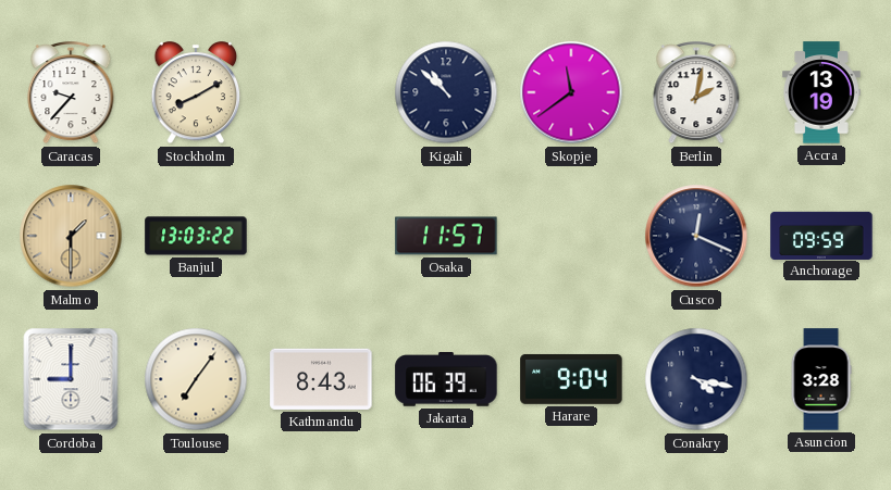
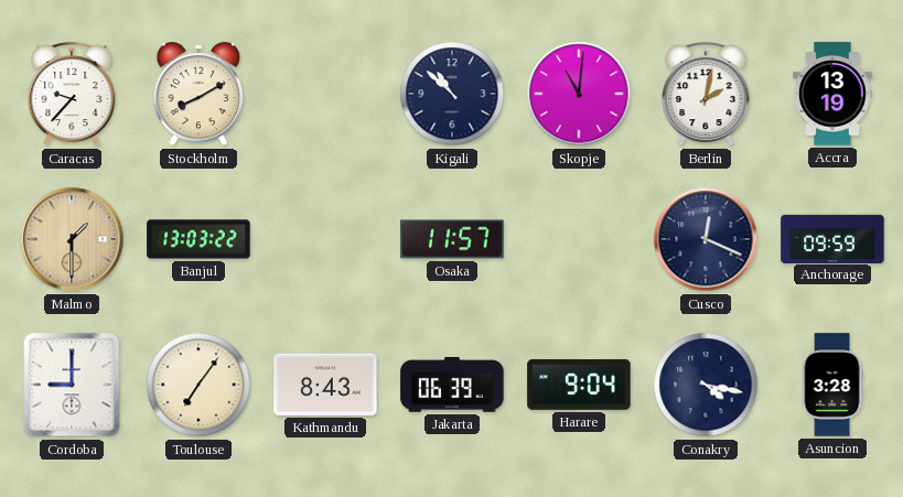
Skopje: 11:39 -> 11:01 (579, 94)
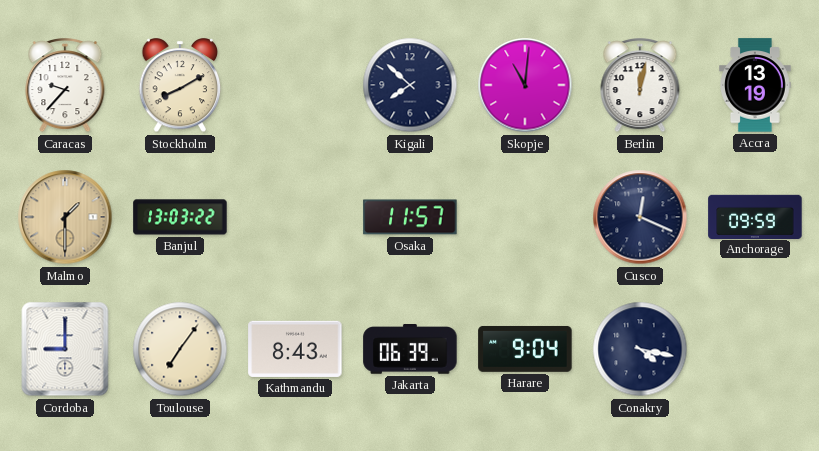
Kigali: 10:52 -> 7:52 (410, 85)
Berlin: 2:02 -> 12:02 (640, 86)
Asuncion: 3:28 -> none (832, 385)
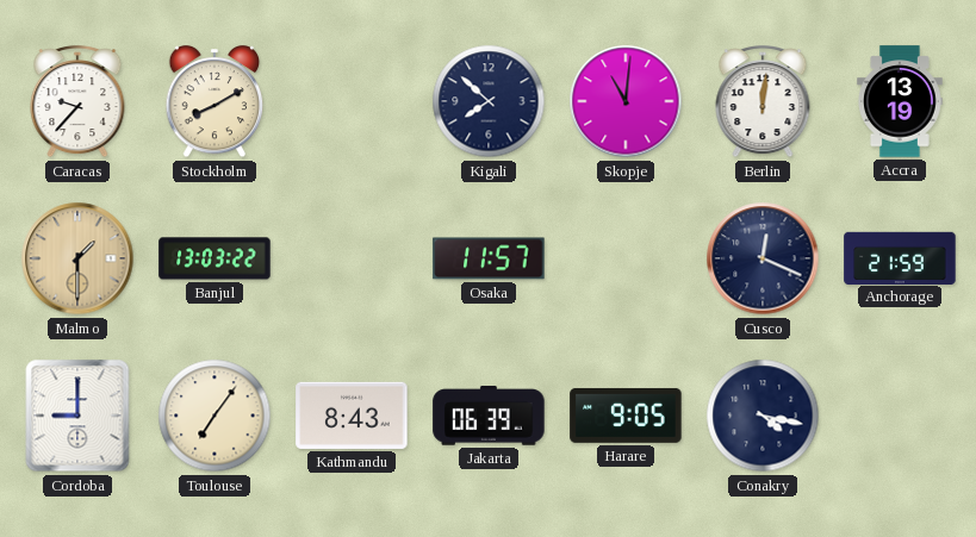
Berlin: 12:02 -> 12:01 (763, 102)
Anchorage: 09:59 -> 21:59 (900, 257)
Harare: 9:04 -> 9:05 (626, 416)
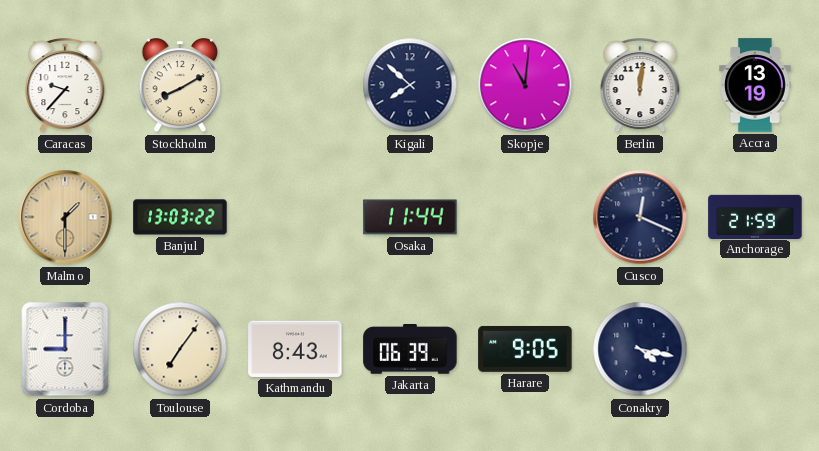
Osaka: 11:57 -> 11:44 (410, 217)
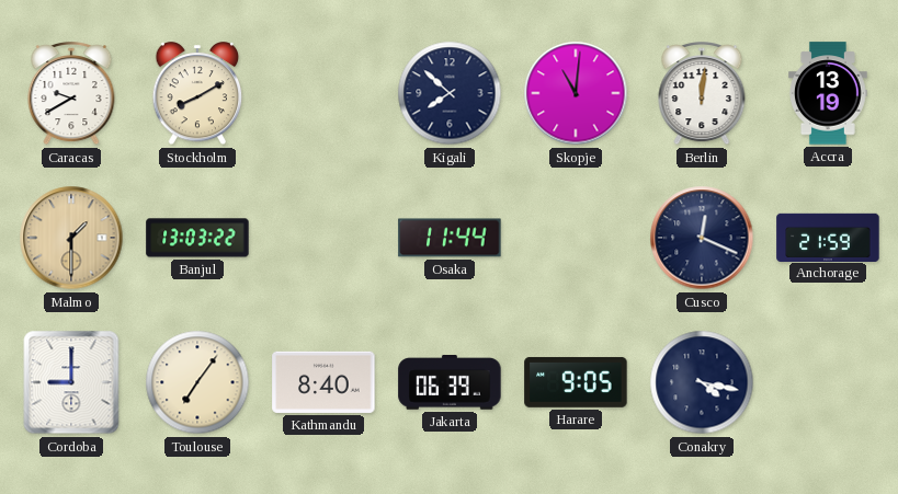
Caracas: 9:37 -> 9:40 (71, 94)
Kathmandu: 8:43 -> 8:40 (323, 382)
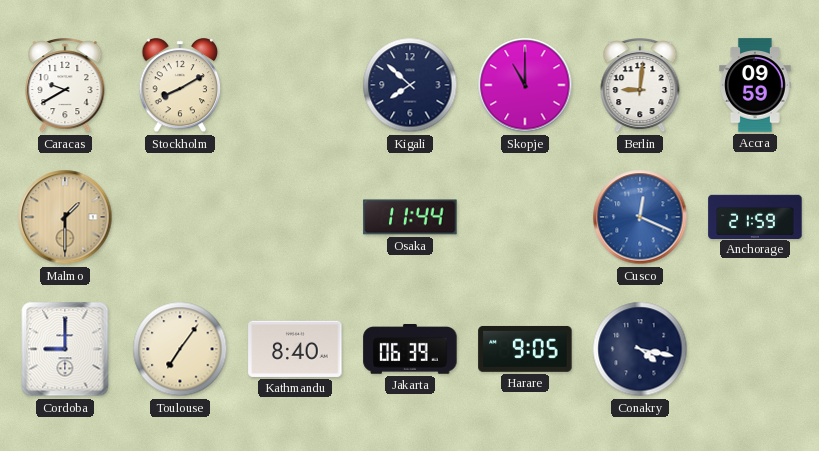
Skopje: 11:01 -> 11:00 (525, 85)
Berlin: 12:01 -> 9:01 (640, 86)
Accra: 13:19 -> 09:59 (756, 85)
Banjul: 13:03 -> none (197, 238)
Cusco dial: navy -> blue (640, 217)
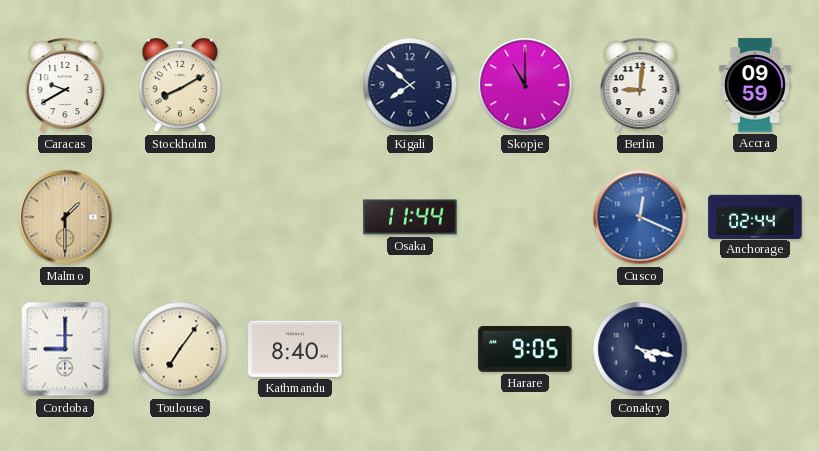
Anchorage: 21:59 -> 02:44 (755, 216)
Jakarta: 06:39 -> none (410, 349)
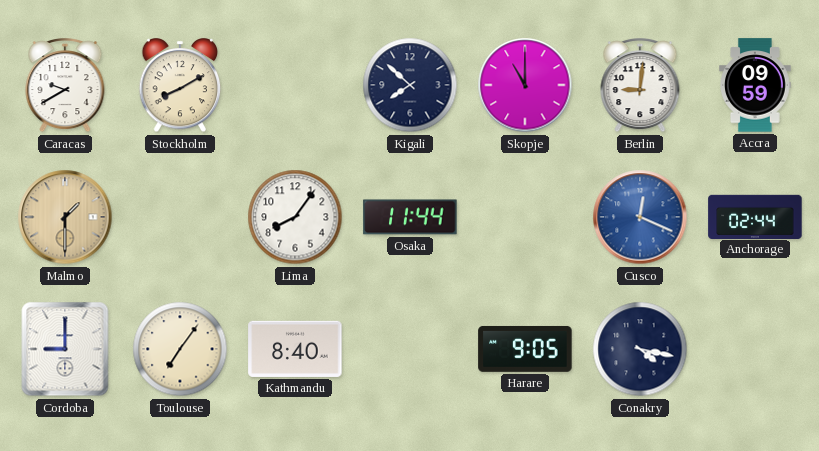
Lima: none -> 8:06 (295, 217)
